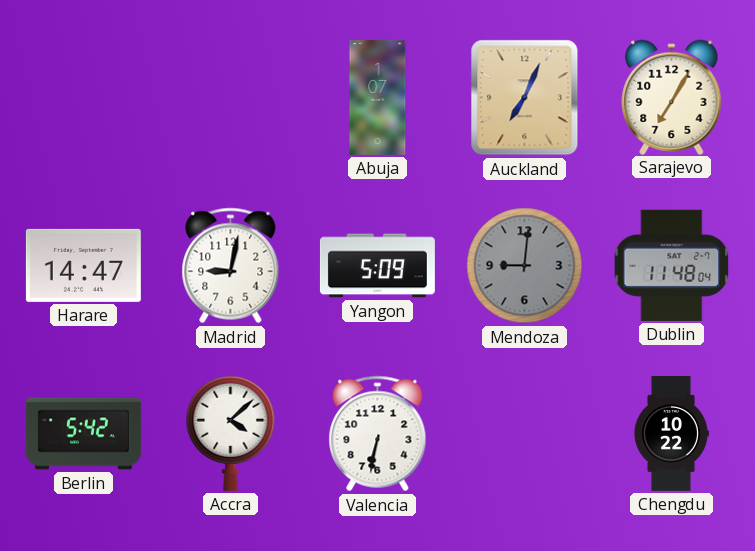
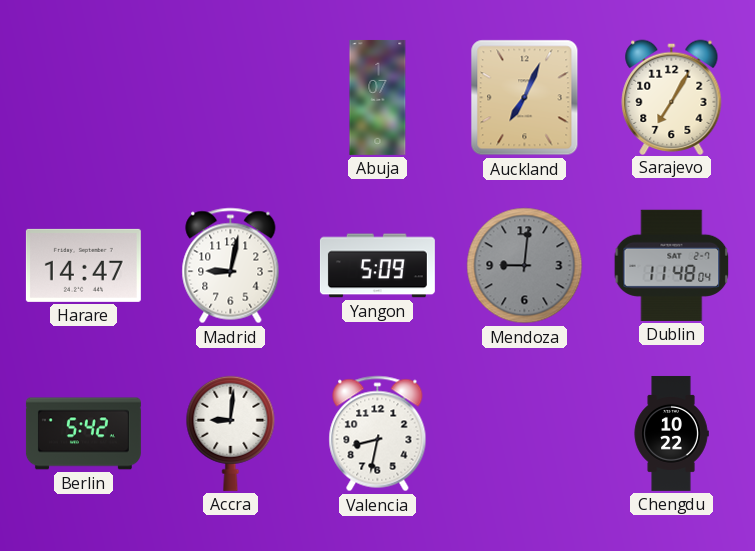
Accra: 4:08 -> 9:01 (231, 433)
Valencia: 6:32 -> 8:32 (378, 434)
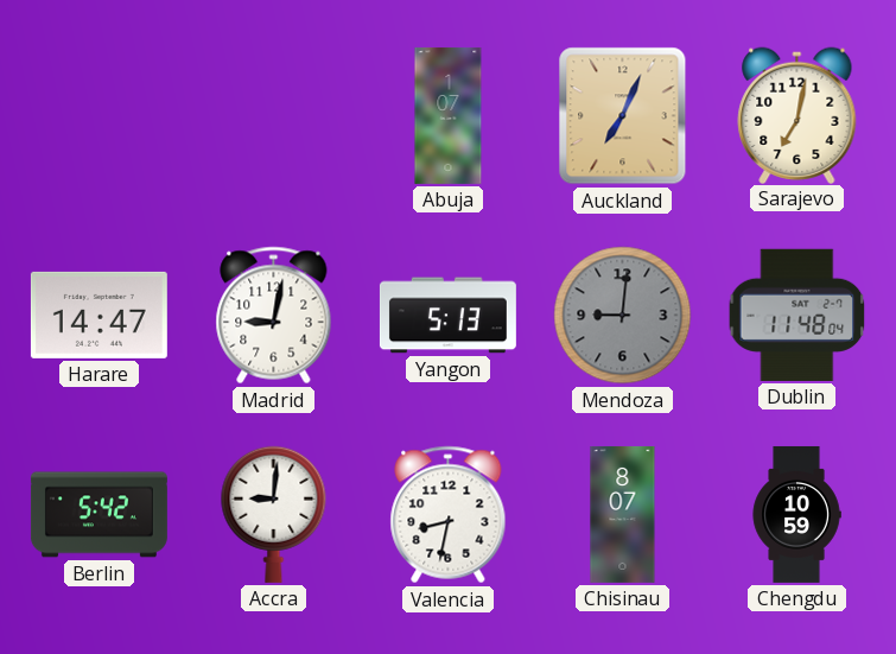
Sarajevo: 7:05 -> 7:02 (797, 115)
Yangon: 5:09 -> 5:13 (447, 316)
Chisinau: none -> 8:07 (623, 514)
Chengdu: 10:22 -> 10:59 (796, 514)
